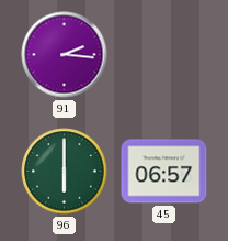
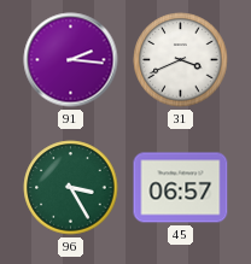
31: none -> 3:41 (181, 60)
96: 6:00 -> 3:25 (71, 188)
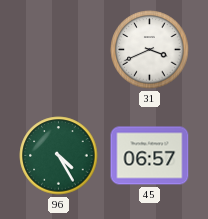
91: 2:16 -> none (71, 60)
96: 3:25 -> 4:25 (59, 156)
